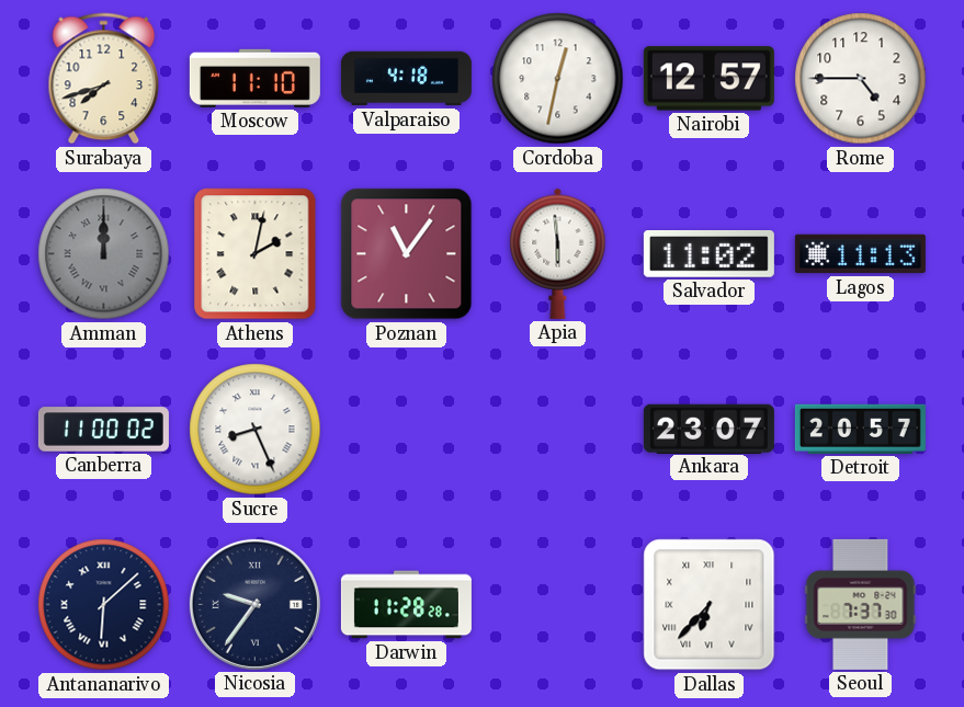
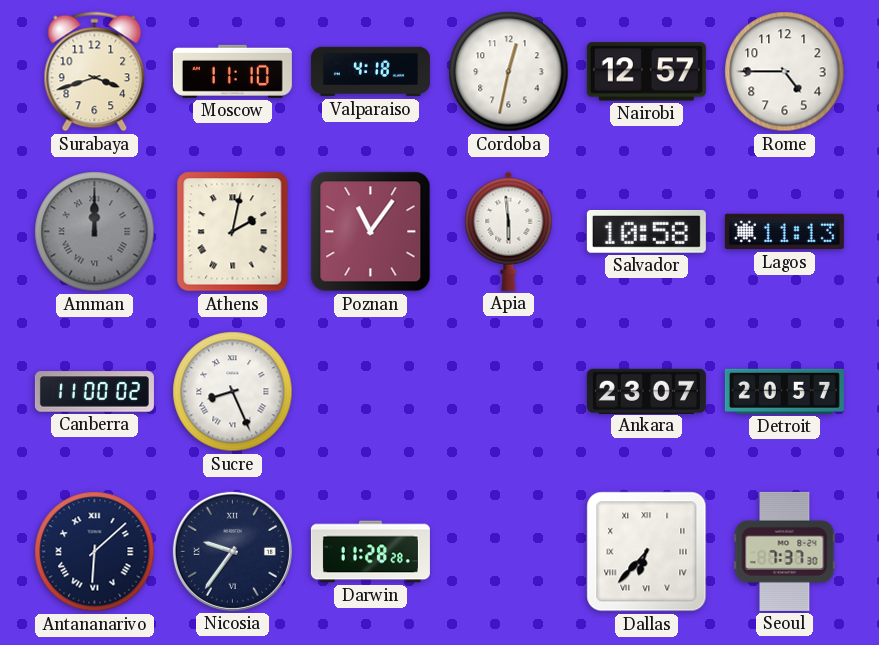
Surabaya: 7:42 -> 3:42 (95, 72)
Salvador: 11:02 -> 10:58 (646, 232)
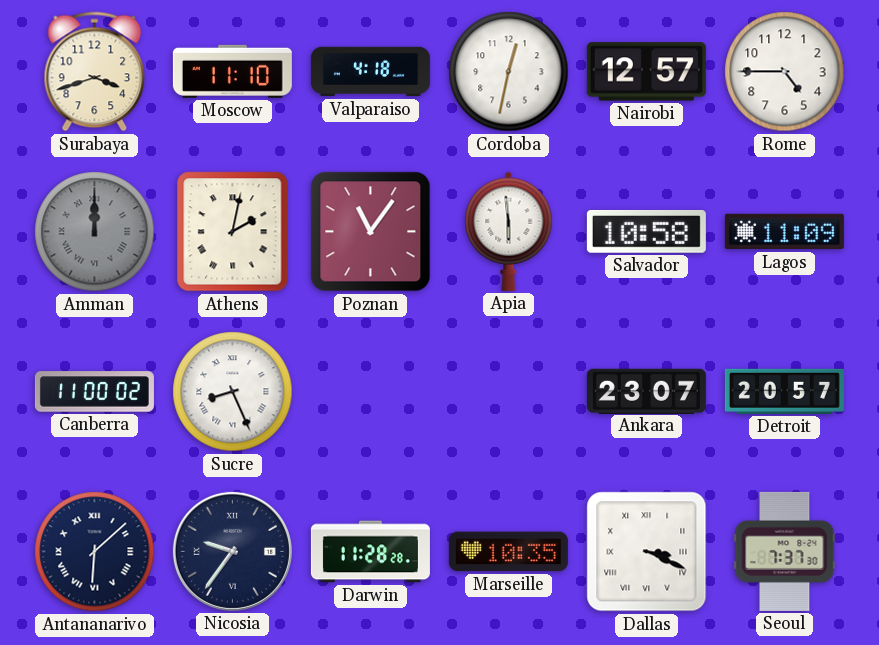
Lagos: 11:13 -> 11:09 (784, 232)
Marseille: none -> 10:35 (508, 552)
Dallas: 6:37 -> 3:19 (647, 552)
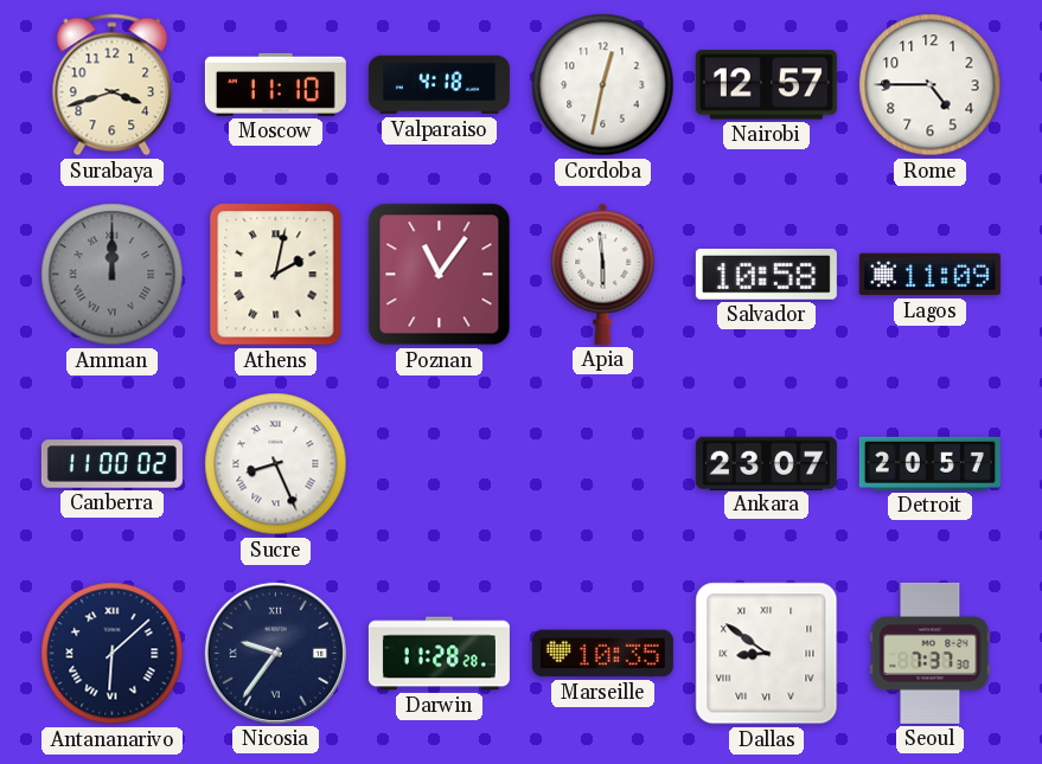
Dallas: 3:19 -> 8:51 (767, 654)
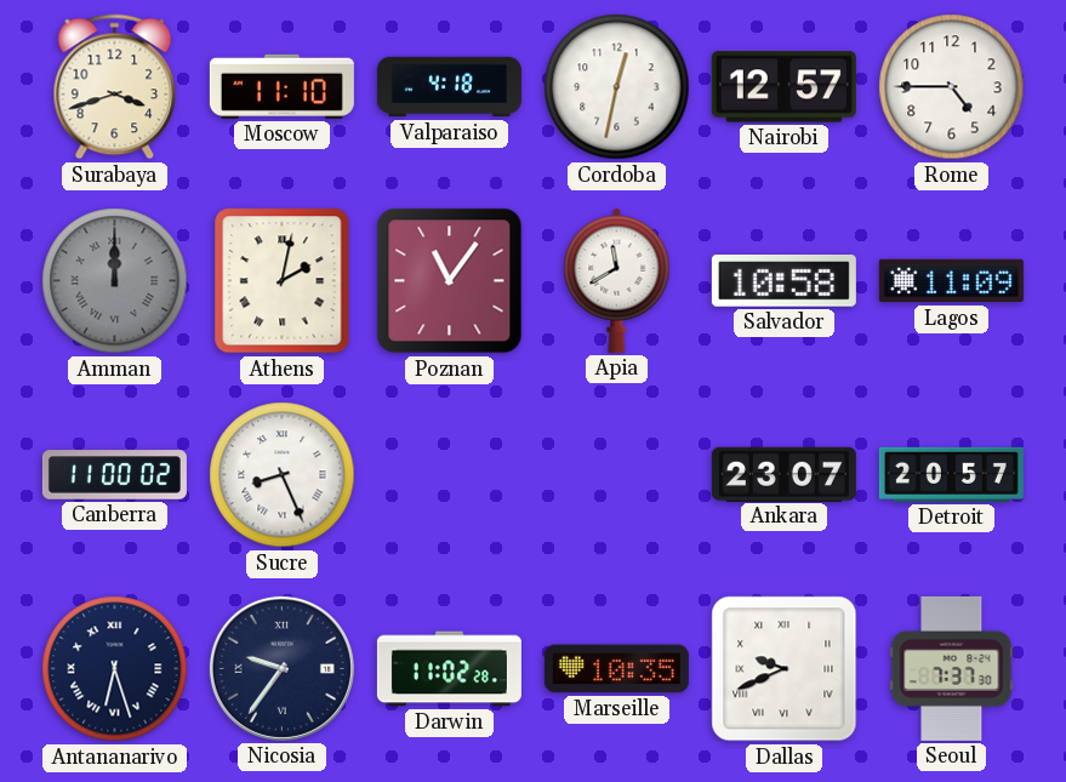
Apia: 5:59 -> 11:40 (617, 280)
Antananarivo: 6:08 -> 6:27 (115, 669)
Darwin: 11:28 -> 11:02 (449, 669)
Dallas: 8:51 -> 9:41 (785, 669)
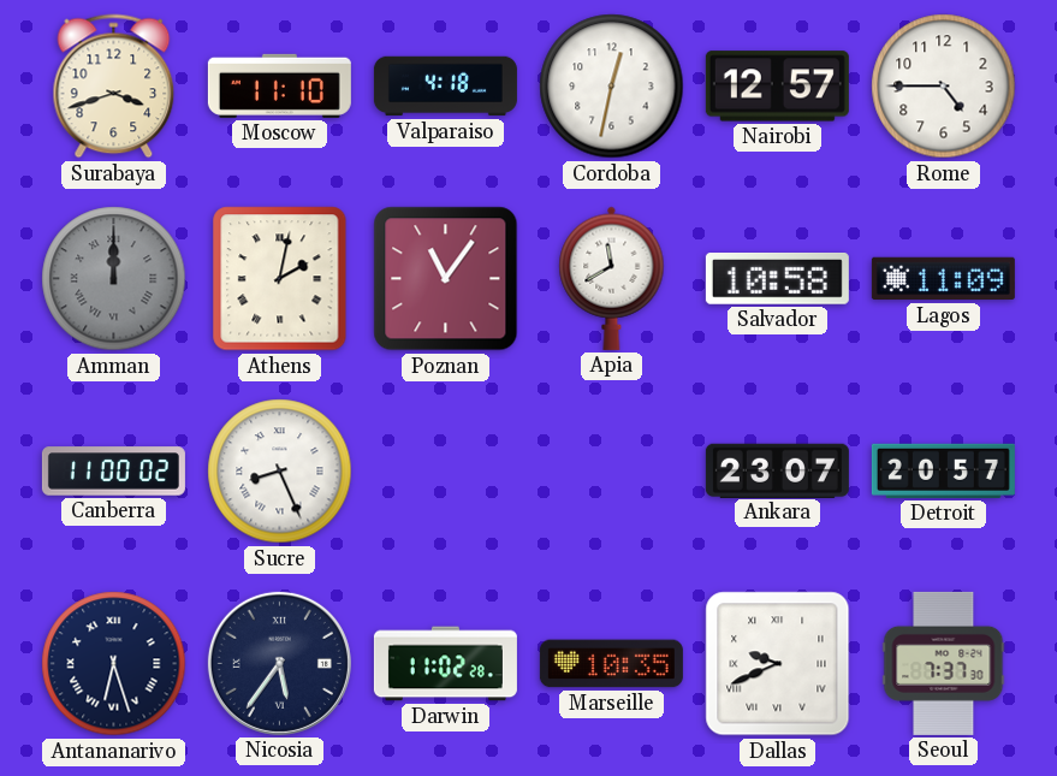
Nicosia: 9:36 -> 5:36 (279, 663)
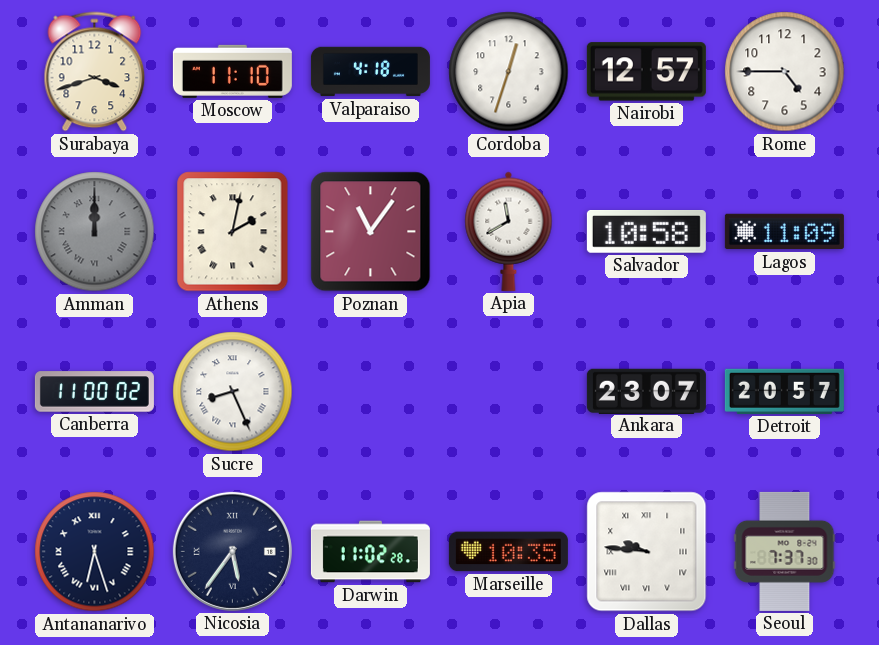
Cordoba: 12:32 -> 12:33 (509, 72)
Dallas: 9:41 -> 9:46 (647, 552)
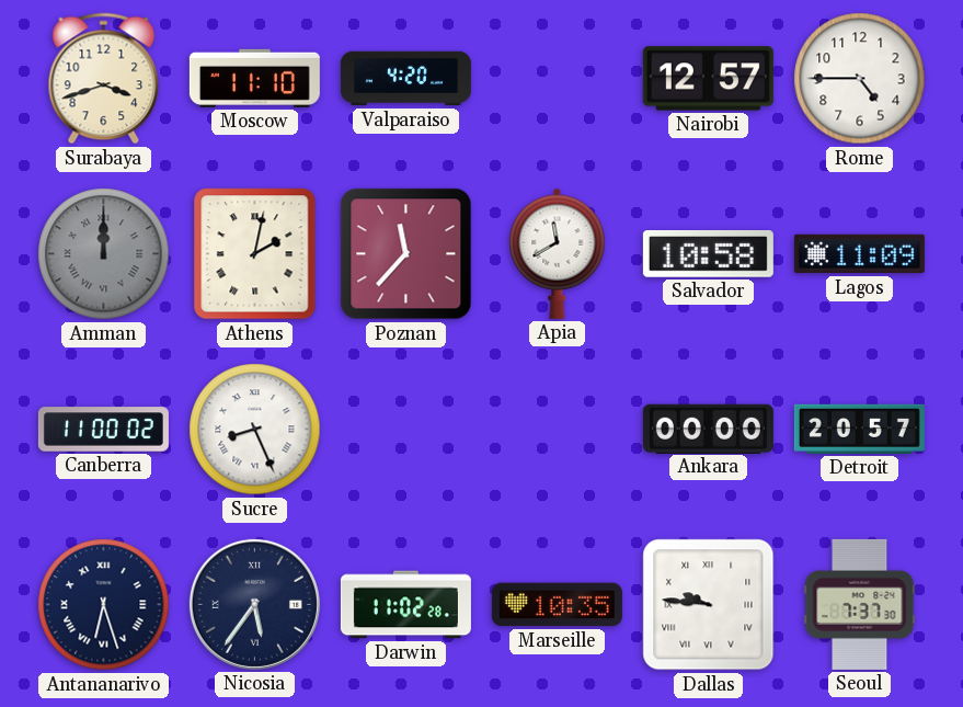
Valparaiso: 4:18 -> 4:20 (405, 79)
Cordoba: 12:33 -> none (509, 72)
Poznan: 11:06 -> 11:37 (406, 254)
Ankara: 23:07 -> 00:00 (708, 429)
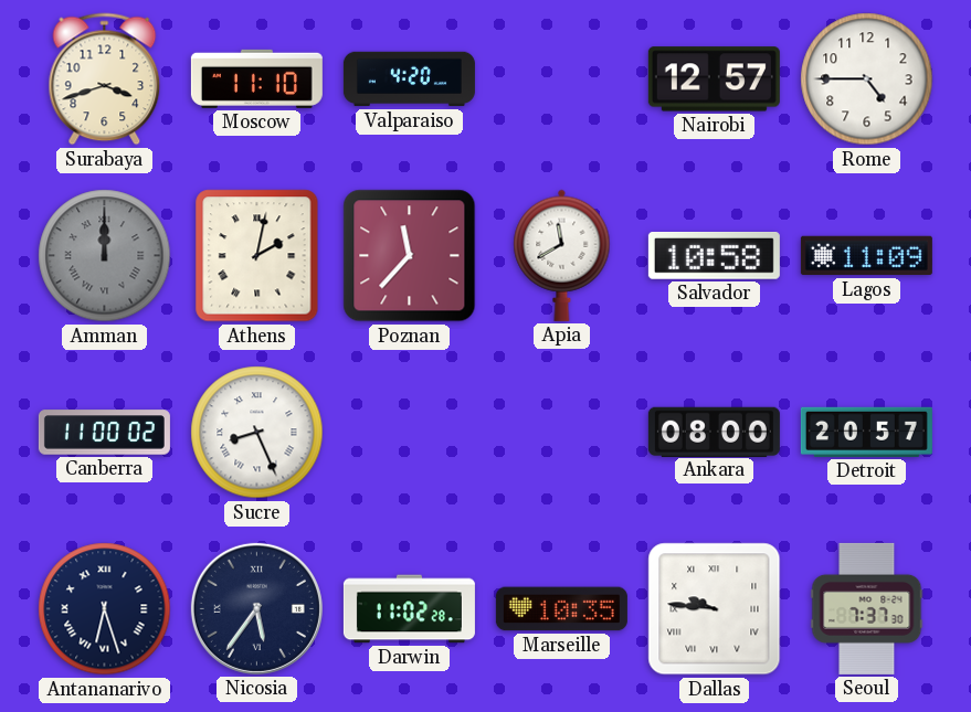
Ankara: 00:00 -> 08:00 (714, 432)
